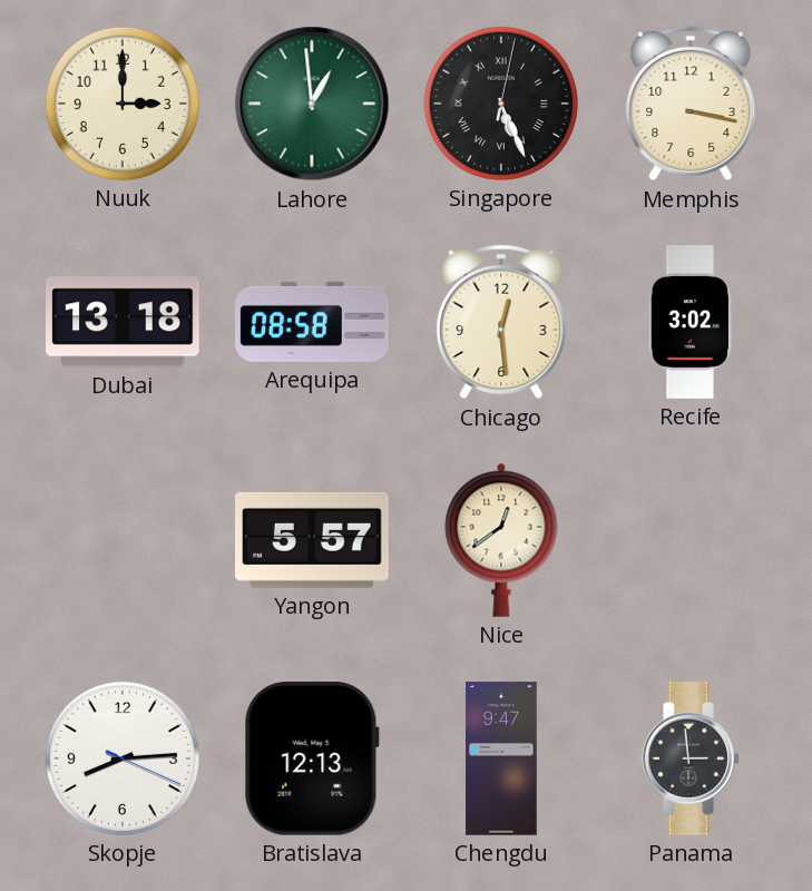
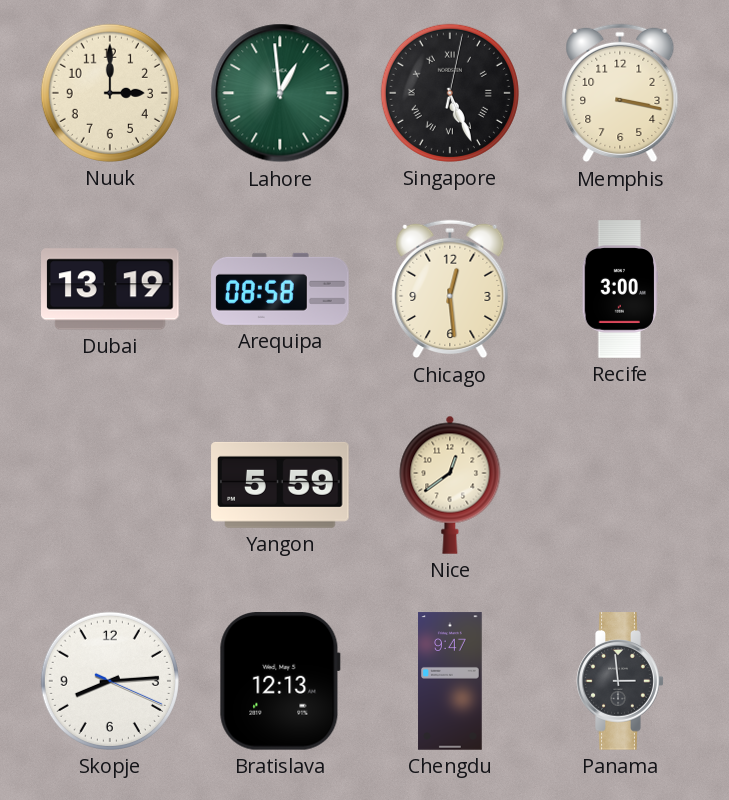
Dubai: 13:18 -> 13:19 (111, 289)
Recife: 3:02 -> 3:00 (620, 289)
Yangon: 5:57 -> 5:59 (280, 485)
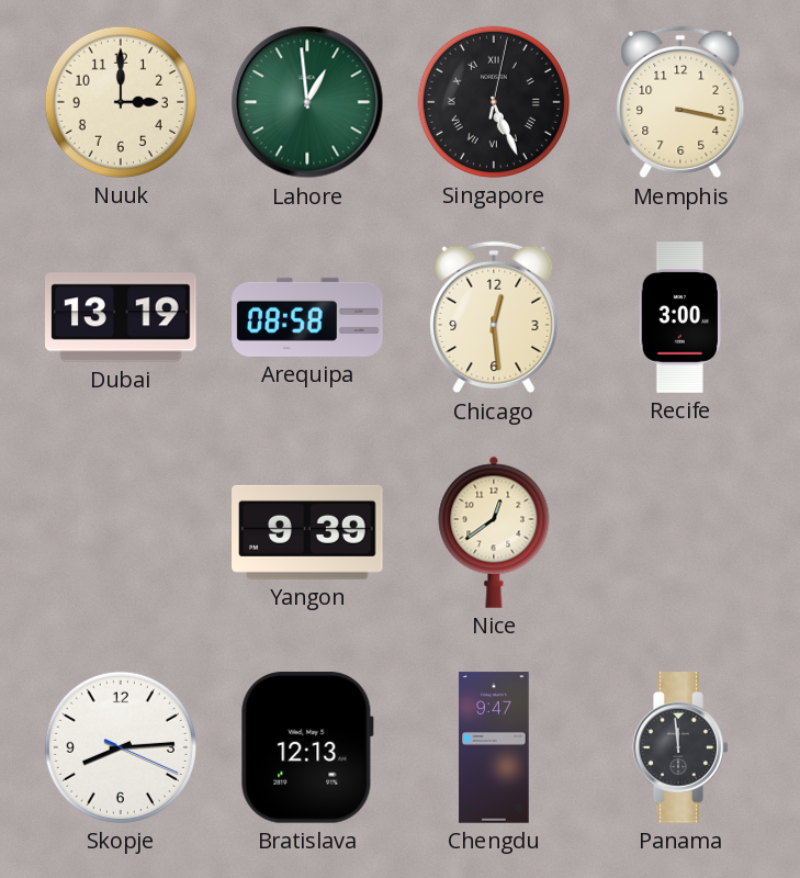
Yangon: 5:59 -> 9:39 (307, 532)
Panama: 2:59 -> 11:59 (680, 747)
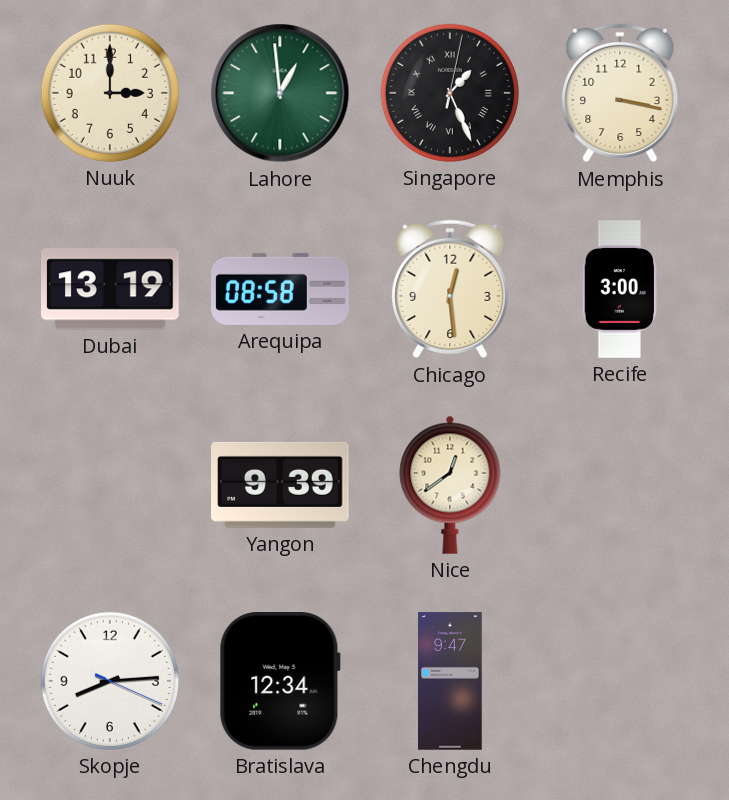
Singapore: 5:26 -> 1:26 (450, 93)
Bratislava: 12:13 -> 12:34 (280, 682)
Panama: 11:59 -> none (680, 747)
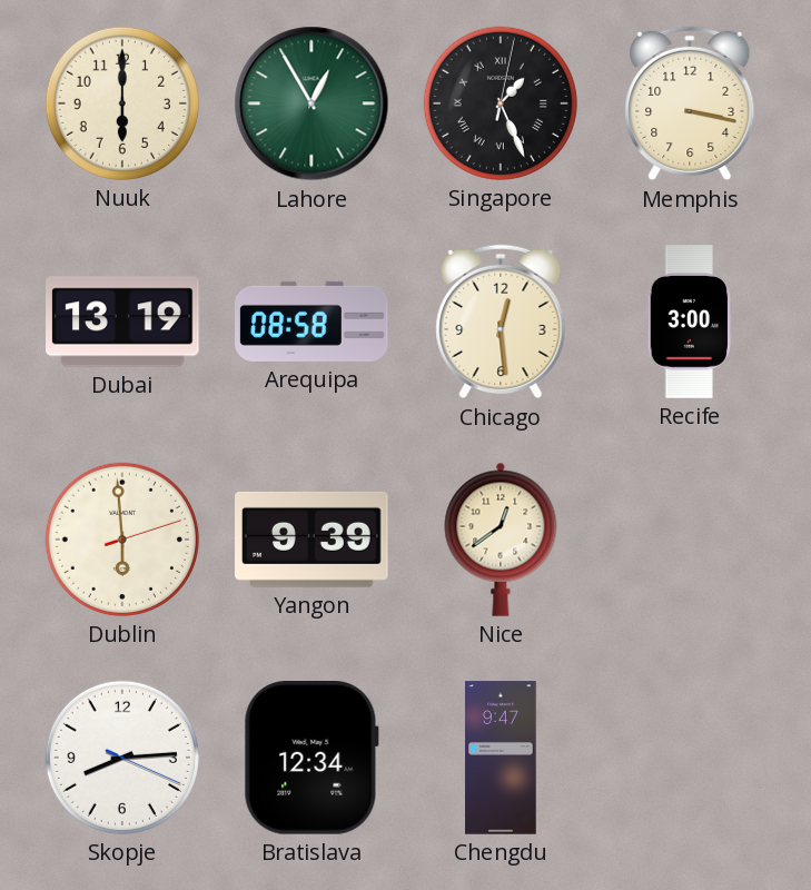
Nuuk: 3:00 -> 6:00 (122, 103)
Lahore: 12:59 -> 12:55 (311, 103)
Dublin: none -> 5:59 (122, 540)
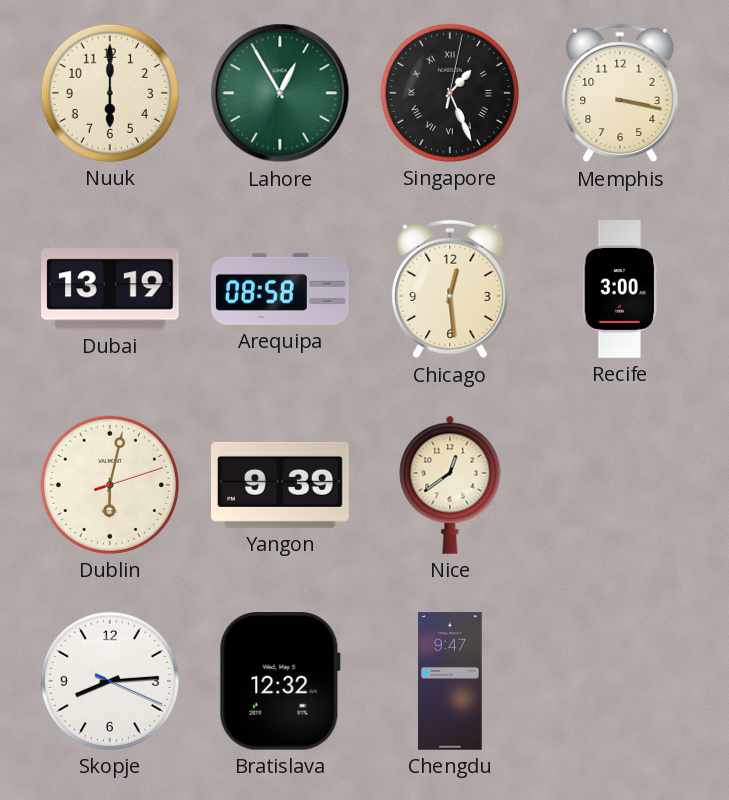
Dublin: 5:59 -> 6:02 (110, 485)
Bratislava: 12:34 -> 12:32 (280, 682)
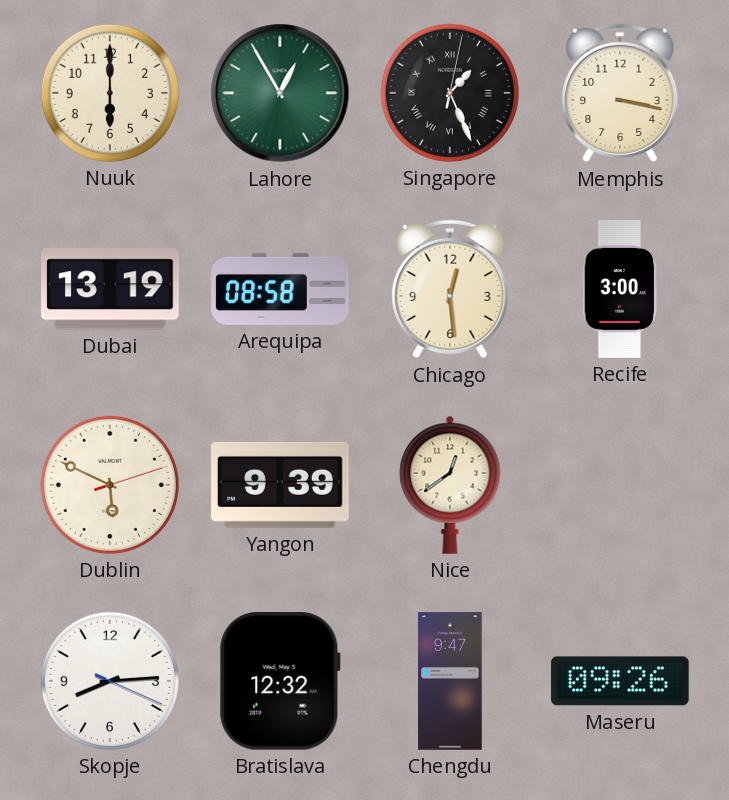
Dublin: 6:02 -> 5:49 (110, 485)
Maseru: none -> 09:26 (620, 681)
